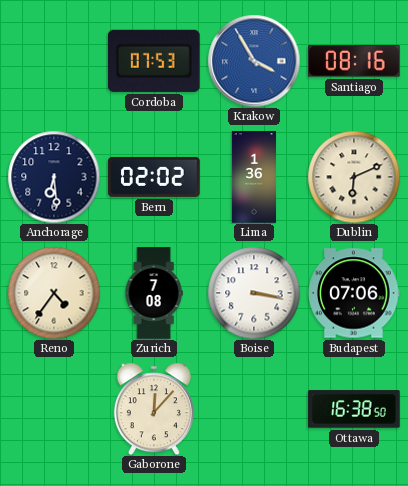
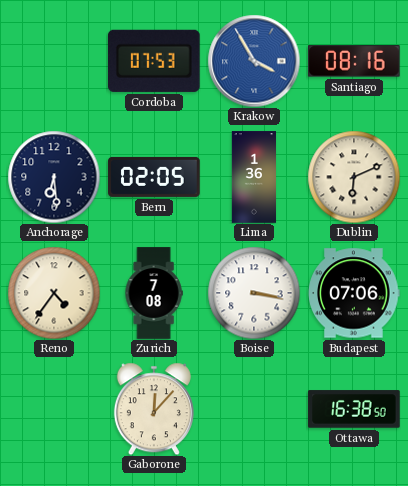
Bern: 02:02 -> 02:05 (154, 177)
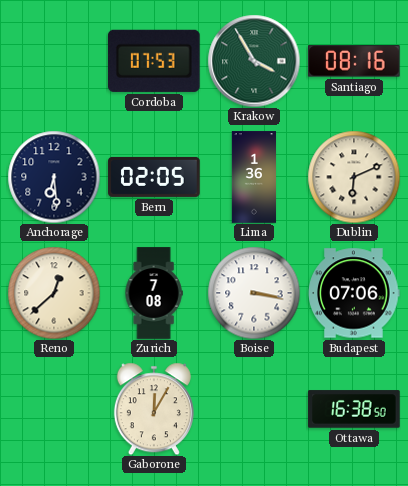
Krakow dial: blue -> green (254, 61)
Reno: 4:36 -> 12:38 (54, 293)
Gaborone: 12:07 -> 12:05 (154, 409)
